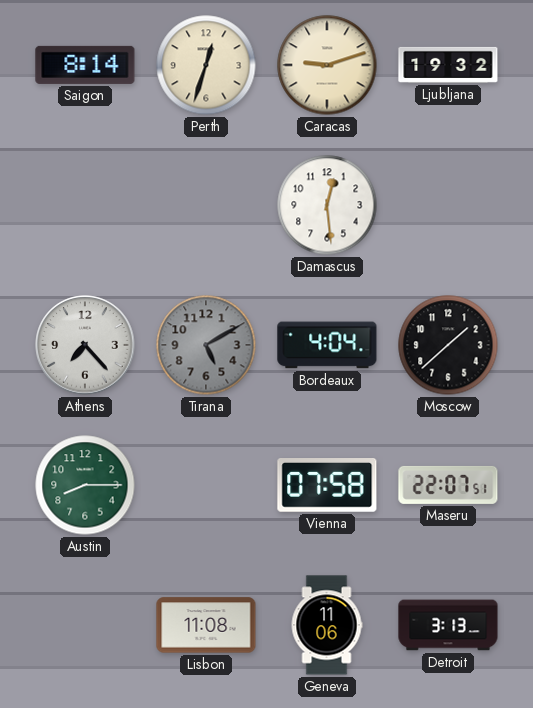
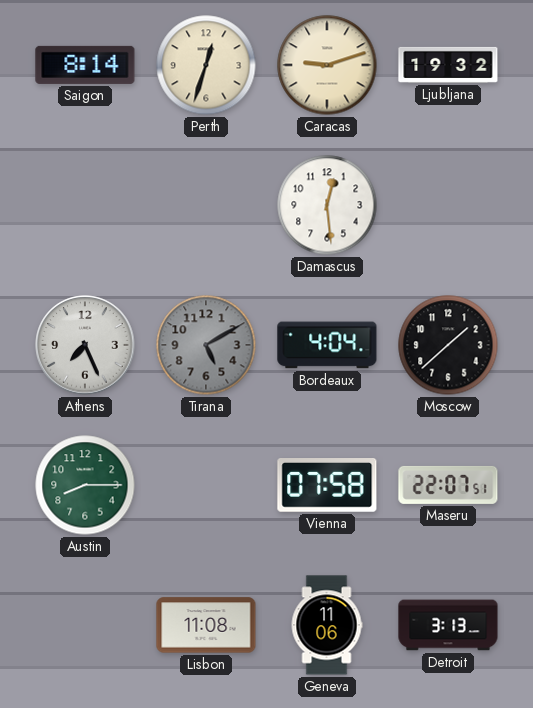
Athens: 7:23 -> 7:26 (85, 345)
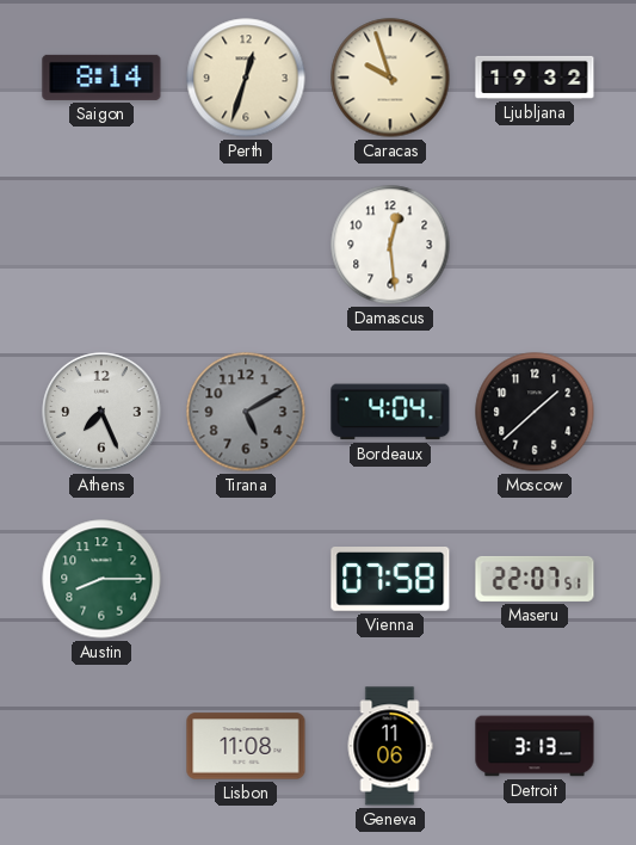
Caracas: 9:12 -> 9:57 (390, 78)
